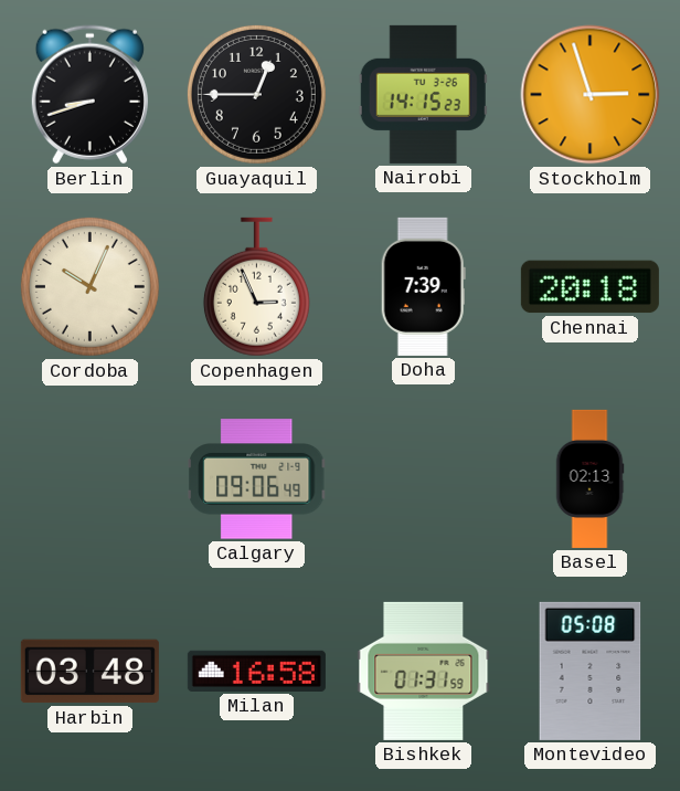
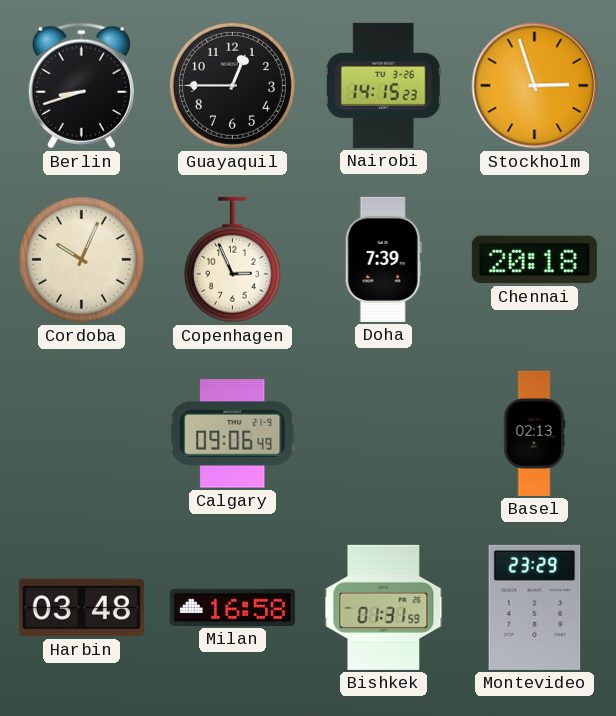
Montevideo: 05:08 -> 23:29 (535, 607)
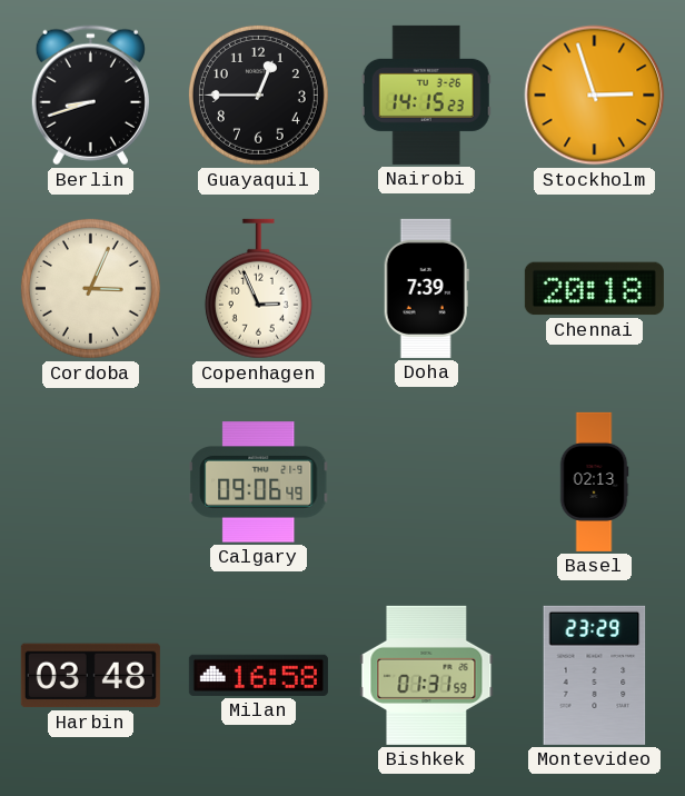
Cordoba: 10:04 -> 3:04 (90, 288)
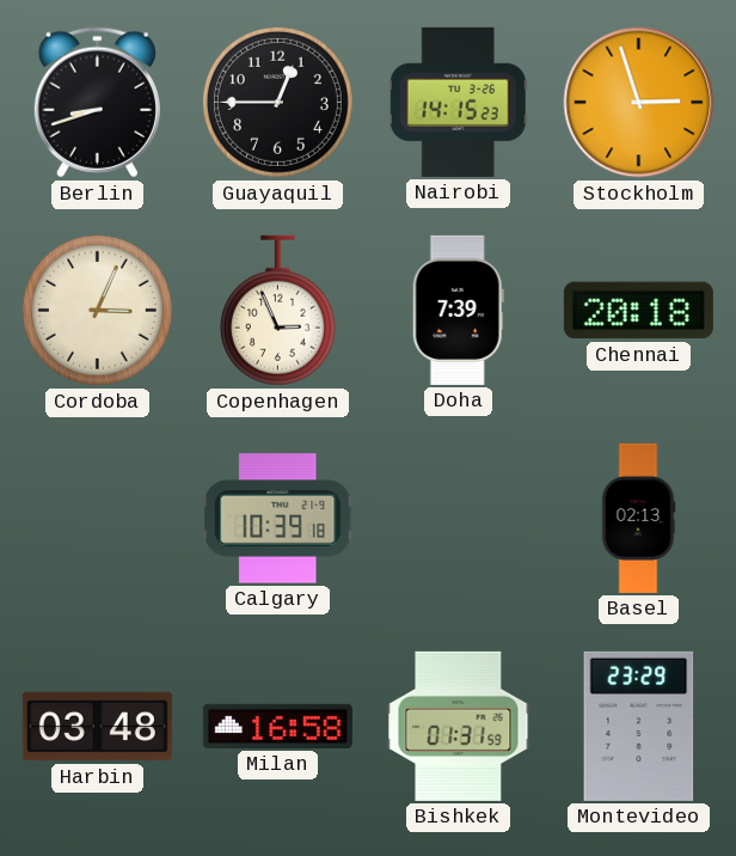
Calgary: 09:06 -> 10:39 (278, 519)
